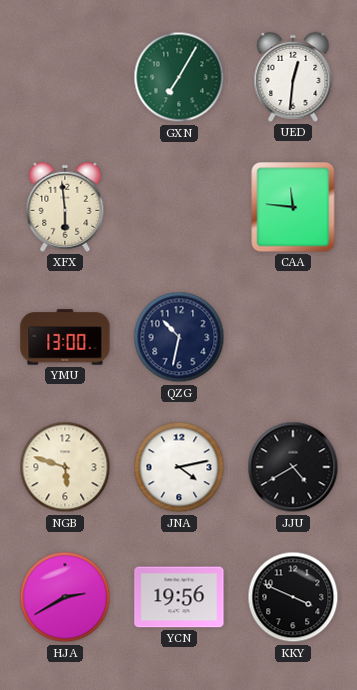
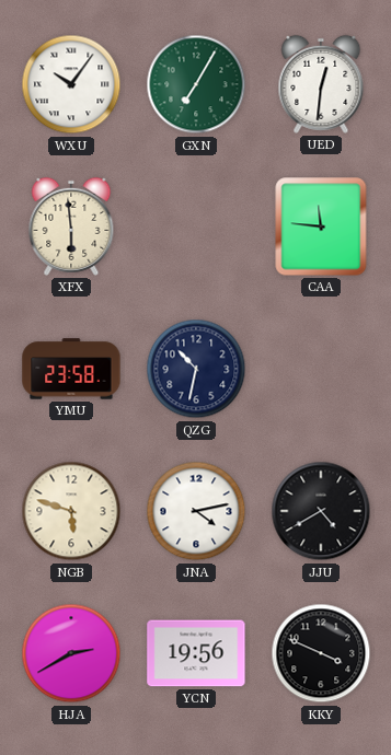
WXU: none -> 10:06 (71, 84)
YMU: 13:00 -> 23:58 (71, 369)
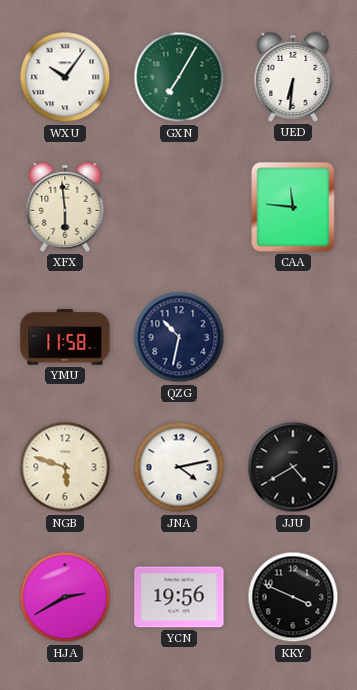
UED: 12:31 -> 6:31 (293, 77)
YMU: 23:58 -> 11:58 (65, 337)
